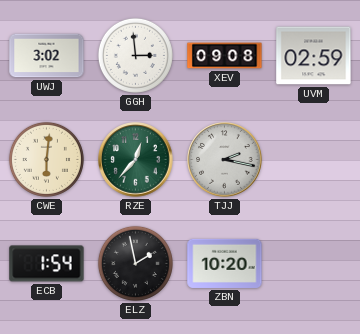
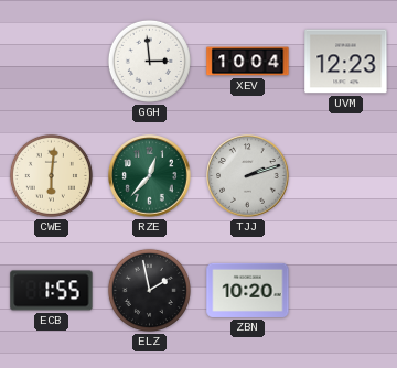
UWJ: 3:02 -> none (47, 56)
XEV: 09:08 -> 10:04 (248, 62)
UVM: 02:59 -> 12:23 (346, 62)
TJJ: 2:17 -> 2:12 (248, 176)
ECB: 1:54 -> 1:55 (52, 291)
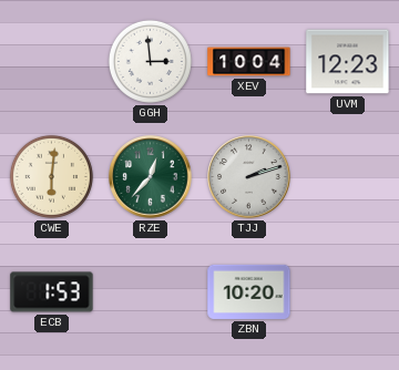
ECB: 1:55 -> 1:53 (52, 292)
ELZ: 1:58 -> none (149, 290)
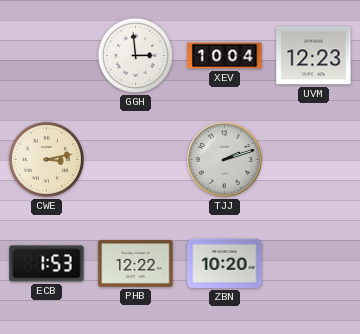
CWE: 6:01 -> 3:13 (46, 159)
RZE: 12:37 -> none (151, 177)
PHB: none -> 12:22 (136, 264)
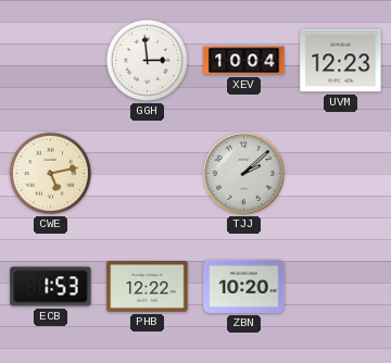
CWE: 3:13 -> 5:13 (50, 173)
TJJ: 2:12 -> 2:08 (244, 174)
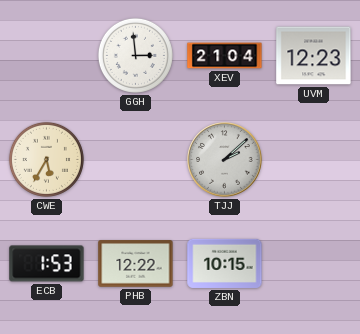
XEV: 10:04 -> 21:04 (225, 56)
CWE: 5:13 -> 5:35 (46, 159)
ZBN: 10:20 -> 10:15 (225, 263)
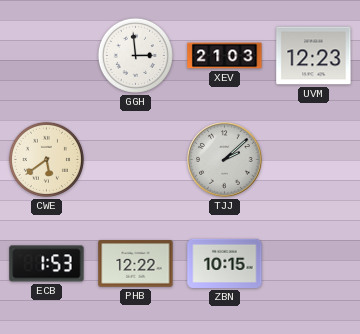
XEV: 21:04 -> 21:03 (225, 56)
CWE: 5:35 -> 5:39 (46, 159)
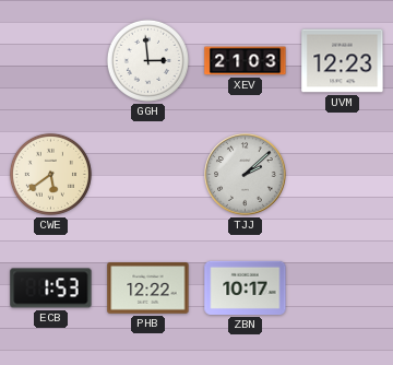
ZBN: 10:15 -> 10:17 (246, 287)
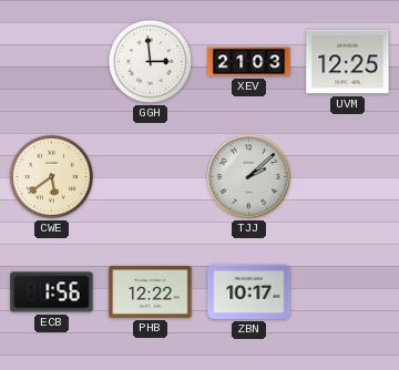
UVM: 12:23 -> 12:25 (348, 62)
ECB: 1:53 -> 1:56 (52, 292)
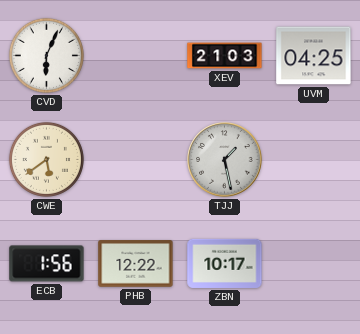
CVD: none -> 6:04 (46, 55)
GGH: 2:59 -> none (150, 61)
UVM: 12:25 -> 04:25 (314, 56)
TJJ: 2:08 -> 1:28 (225, 160)
